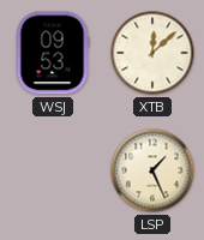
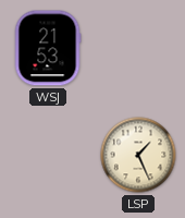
WSJ: 09:53 -> 21:53 (48, 48)
XTB: 12:08 -> none (152, 53)
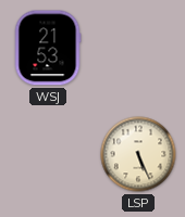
LSP: 1:26 -> 5:26 (138, 154)
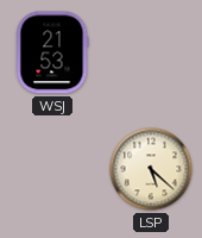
LSP: 5:26 -> 5:22 (151, 169)
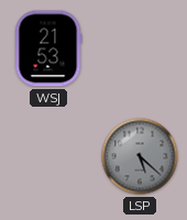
LSP dial: cream -> grey (140, 156)
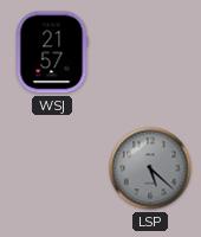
WSJ: 21:53 -> 21:57 (52, 52)
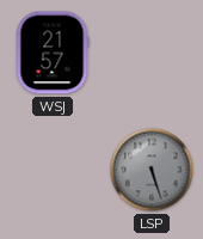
LSP: 5:22 -> 5:27 (152, 170)
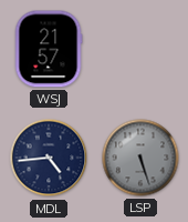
MDL: none -> 4:44 (49, 158)
